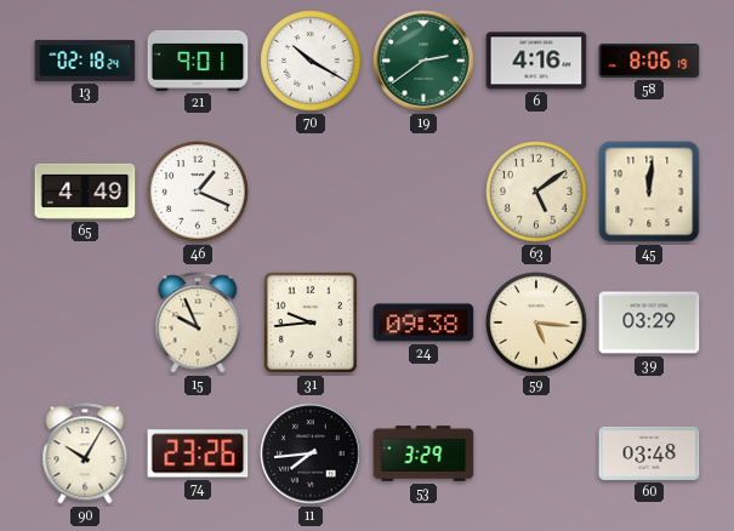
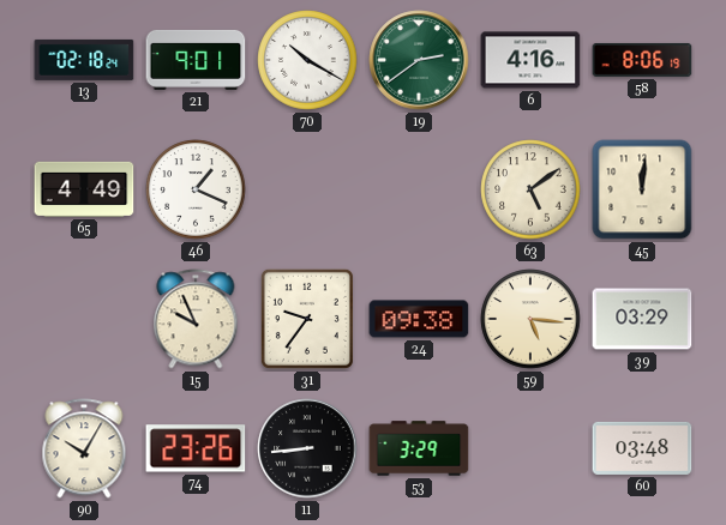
31: 9:44 -> 9:36 (307, 319)
11: 7:44 -> 8:44 (307, 448)
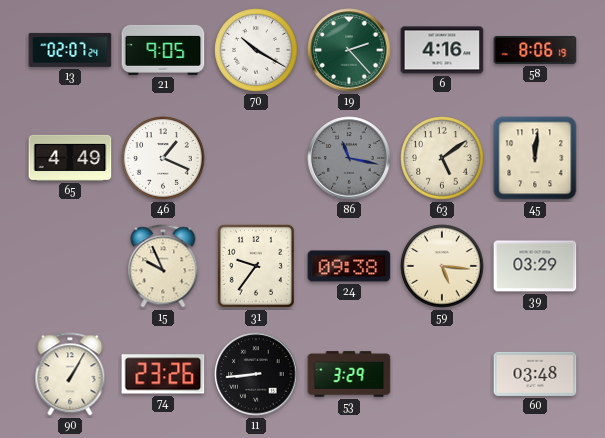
13: 02:18 -> 02:07 (70, 50)
21: 9:01 -> 9:05 (163, 50)
19: 2:39 -> 2:23 (349, 50)
86: none -> 11:17 (349, 158)
90: 10:05 -> 1:05 (70, 374)
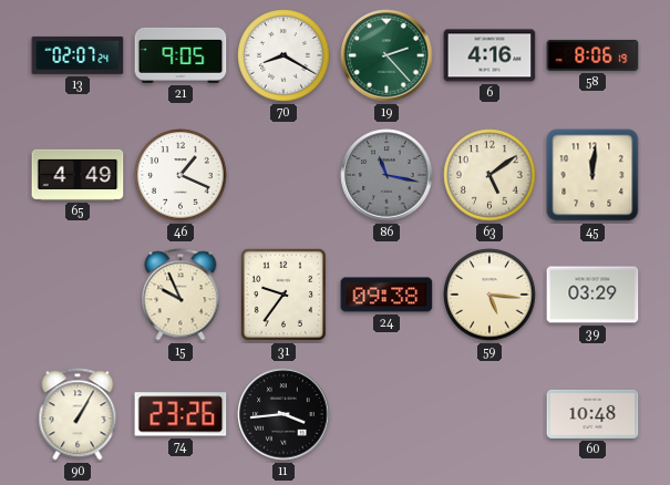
70: 10:20 -> 8:20 (284, 55)
11: 8:44 -> 3:44 (284, 414)
53: 3:29 -> none (349, 374)
60: 03:48 -> 10:48 (592, 414)
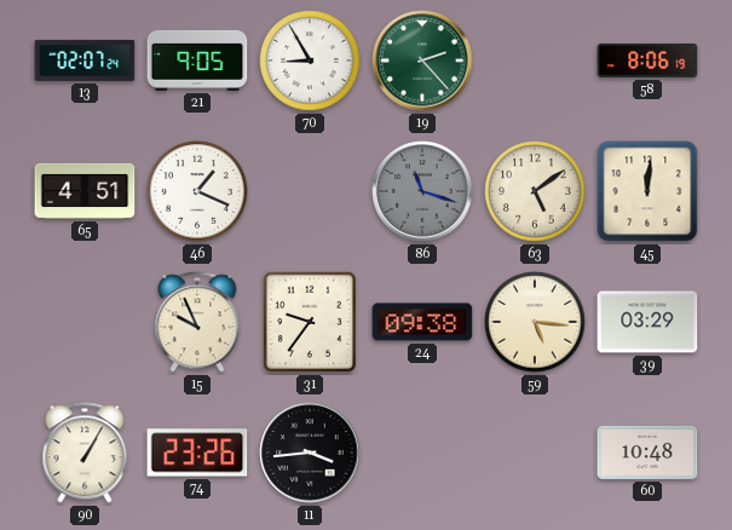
70: 8:20 -> 8:55 (310, 61)
6: 4:16 -> none (489, 55)
65: 4:49 -> 4:51 (85, 191)
86: 11:17 -> 11:18 (422, 191)
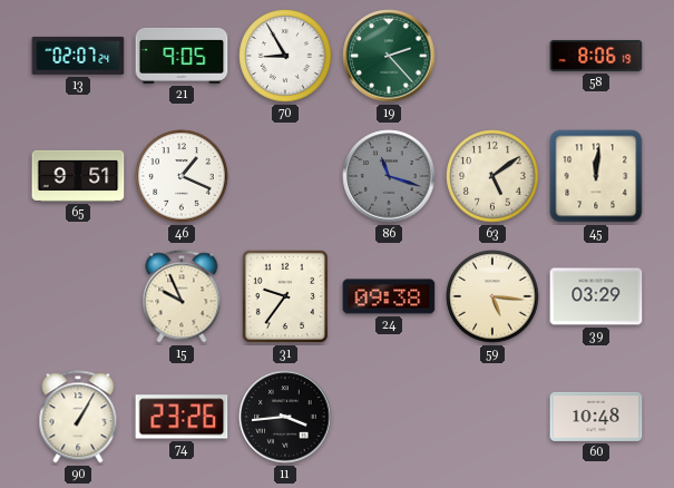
65: 4:51 -> 9:51 (78, 176)
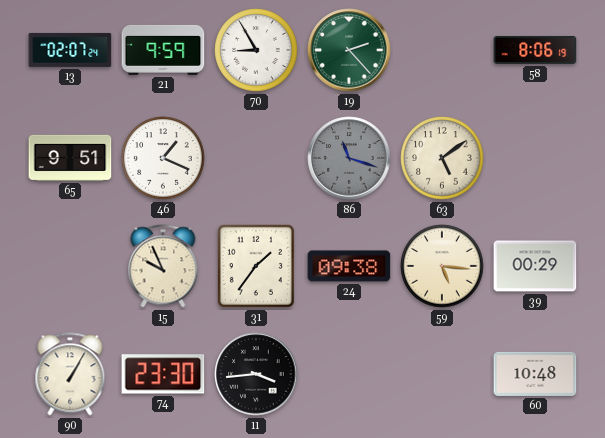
21: 9:05 -> 9:59 (163, 50)
45: 12:01 -> none (596, 176)
31: 9:36 -> 1:36 (256, 266)
39: 03:29 -> 00:29 (535, 266)
74: 23:26 -> 23:30 (163, 374)
